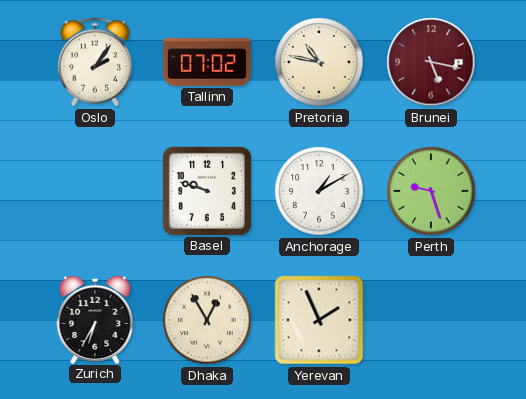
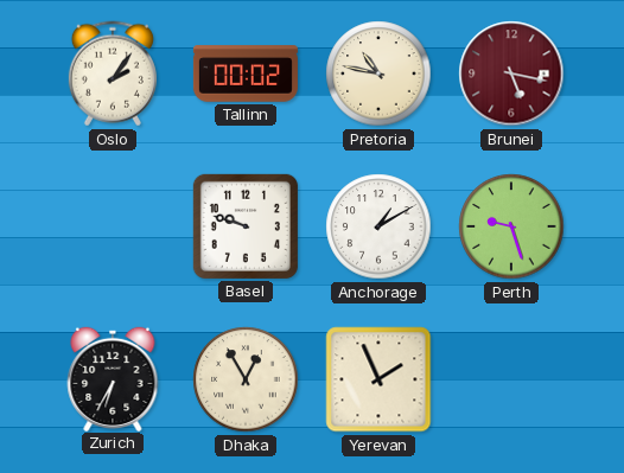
Tallinn: 07:02 -> 00:02 (246, 73)
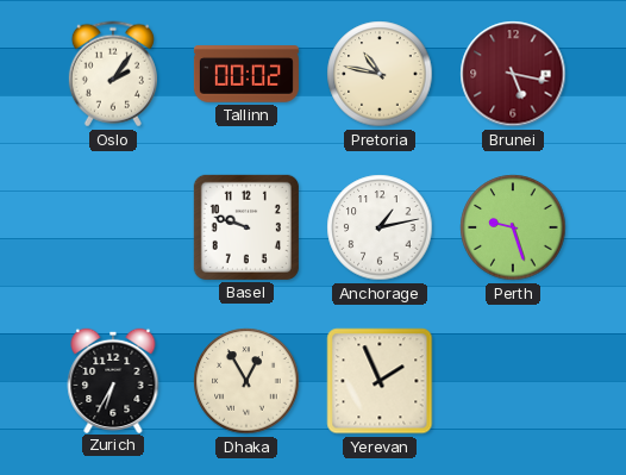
Anchorage: 1:10 -> 1:13 (380, 227)
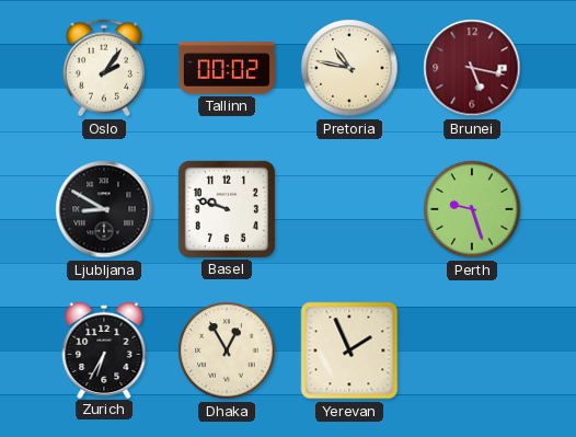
Ljubljana: none -> 8:50 (104, 209)
Anchorage: 1:13 -> none (380, 227)
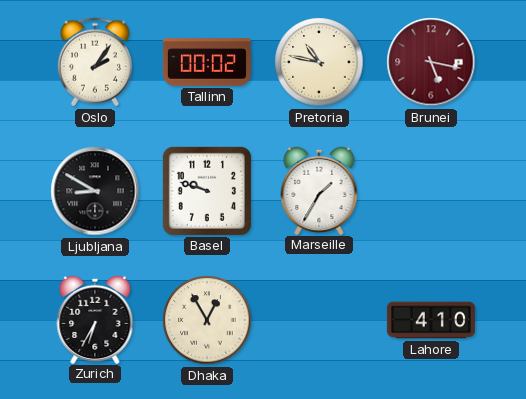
Marseille: none -> 1:35 (319, 190)
Perth: 9:27 -> none (472, 209)
Yerevan: 1:56 -> none (349, 350)
Lahore: none -> 4:10 (431, 320)
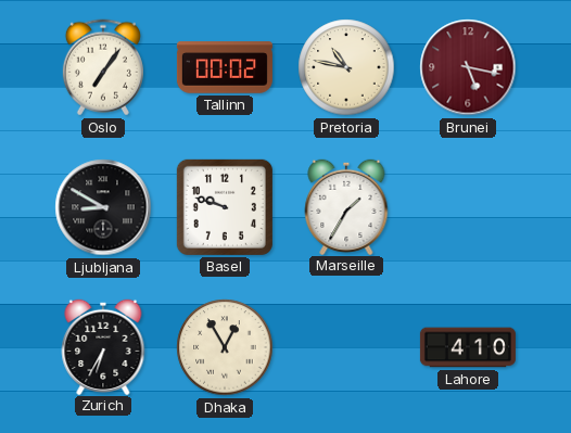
Oslo: 2:06 -> 7:06 (103, 67)
